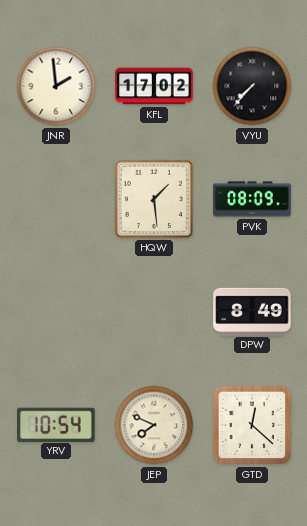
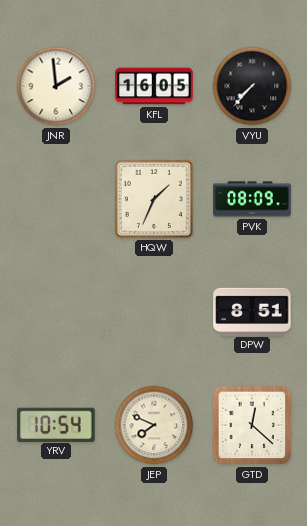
KFL: 17:02 -> 16:05 (154, 86)
HQW: 1:29 -> 1:34 (154, 199)
DPW: 8:49 -> 8:51 (252, 311)
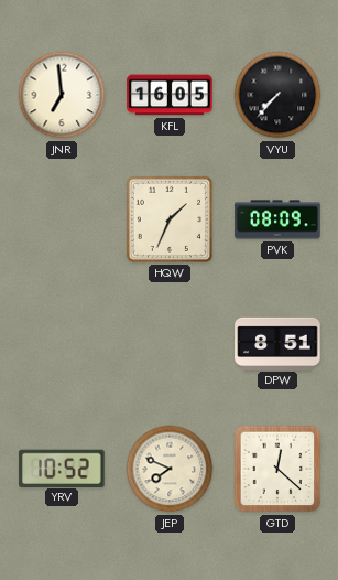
JNR: 1:59 -> 6:59 (62, 95)
YRV: 10:54 -> 10:52 (62, 468)
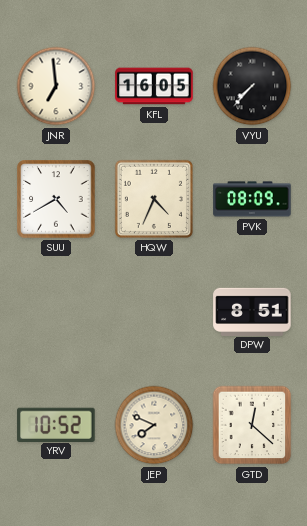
SUU: none -> 4:40 (56, 199)
HQW: 1:34 -> 4:34 (154, 199)
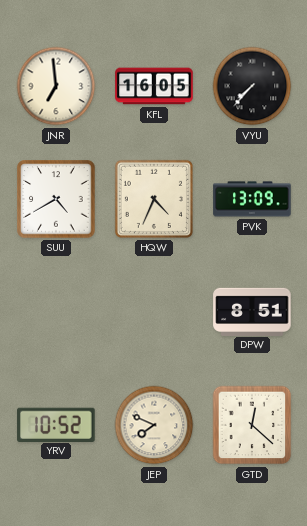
PVK: 08:09 -> 13:09 (252, 199)
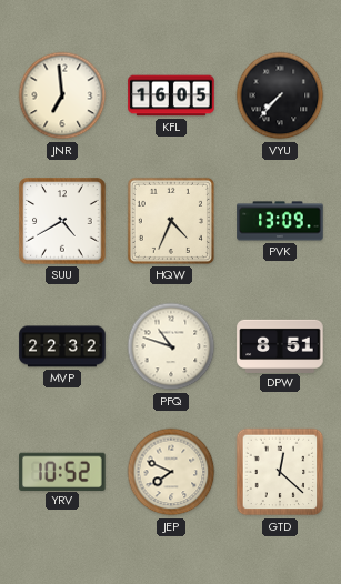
MVP: none -> 22:32 (62, 346)
PFQ: none -> 10:48 (171, 346)
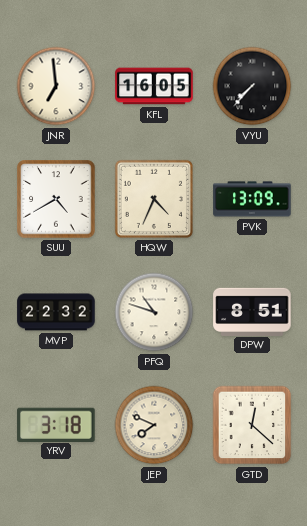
YRV: 10:52 -> 3:18 (56, 424)
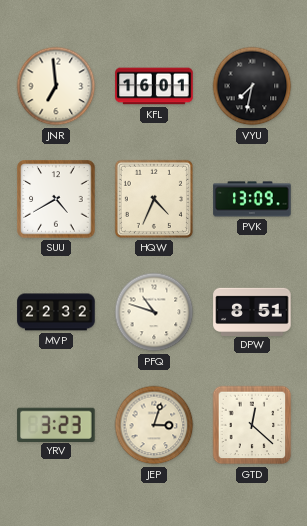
KFL: 16:05 -> 16:01 (154, 86)
VYU: 7:37 -> 7:32 (252, 86)
YRV: 3:18 -> 3:23 (56, 424)
JEP: 7:49 -> 3:03 (154, 425)
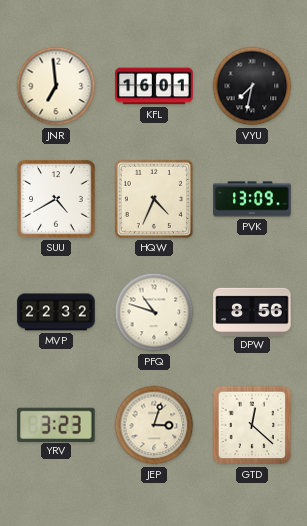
DPW: 8:51 -> 8:56 (252, 311)
